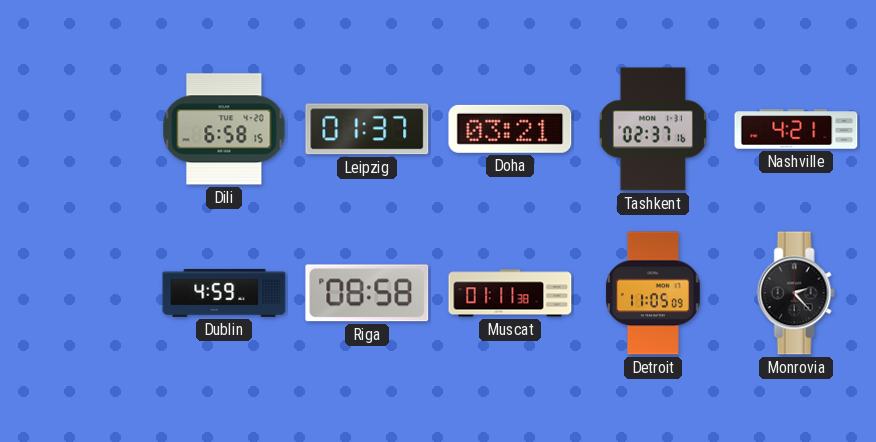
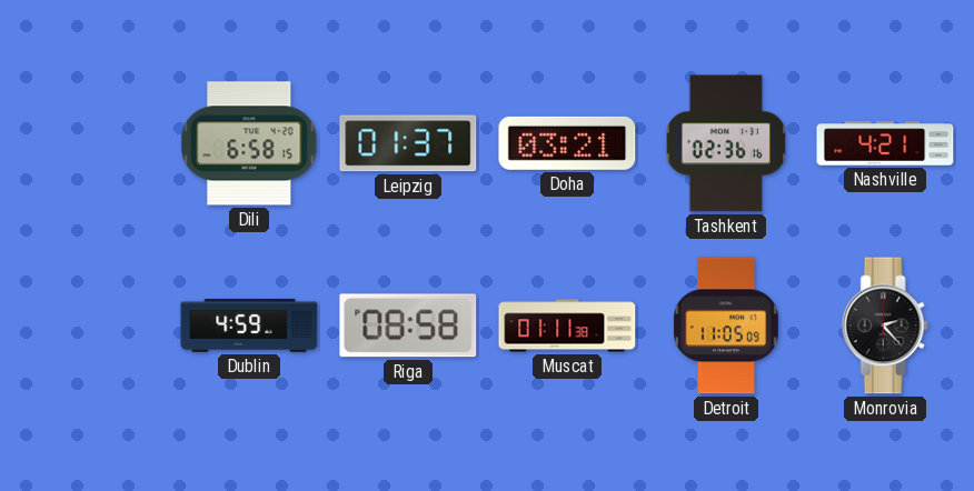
Tashkent: 02:37 -> 02:36 (726, 143)
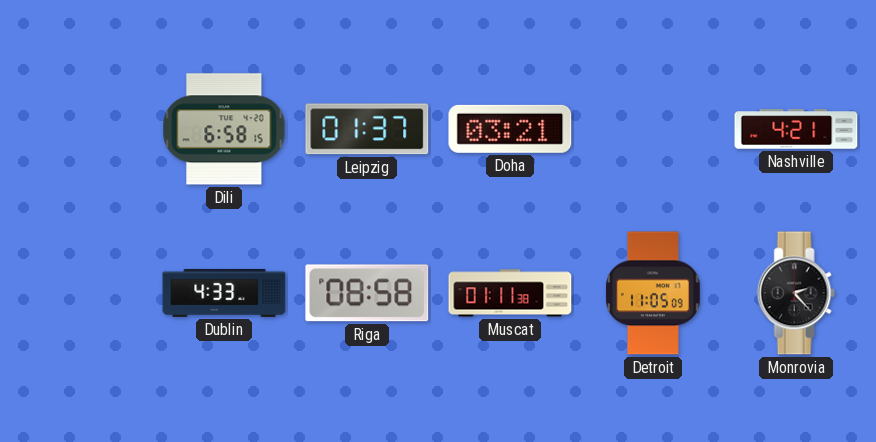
Tashkent: 02:36 -> none (726, 143)
Dublin: 4:59 -> 4:33 (224, 293)
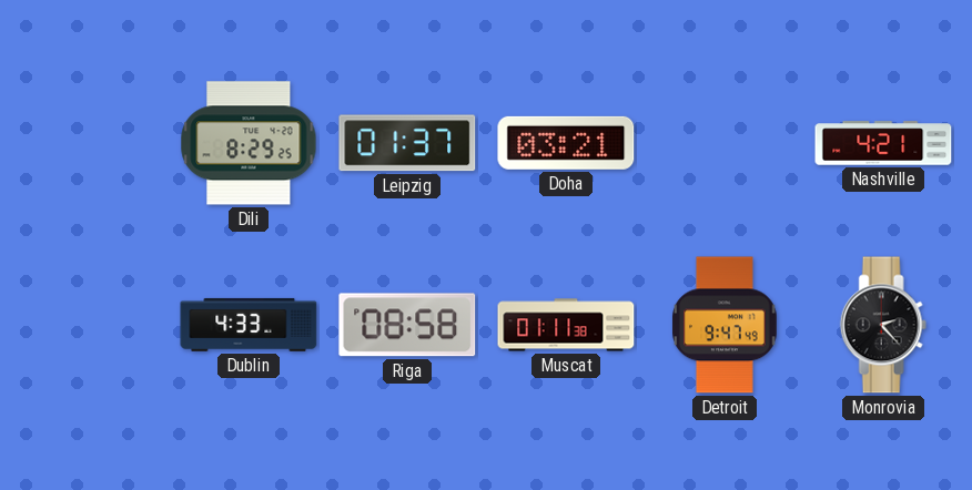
Dili: 6:58 -> 8:29 (249, 143)
Detroit: 11:05 -> 9:47 (726, 325)
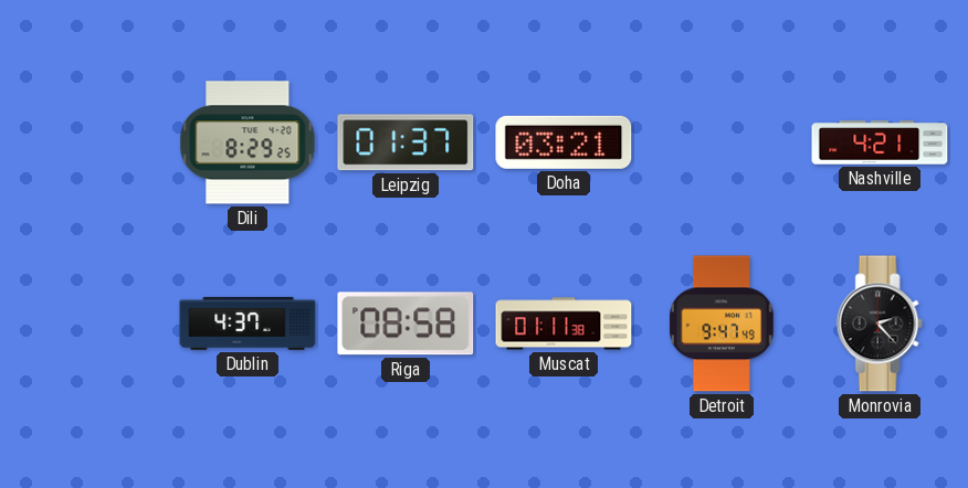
Dublin: 4:33 -> 4:37 (248, 323)
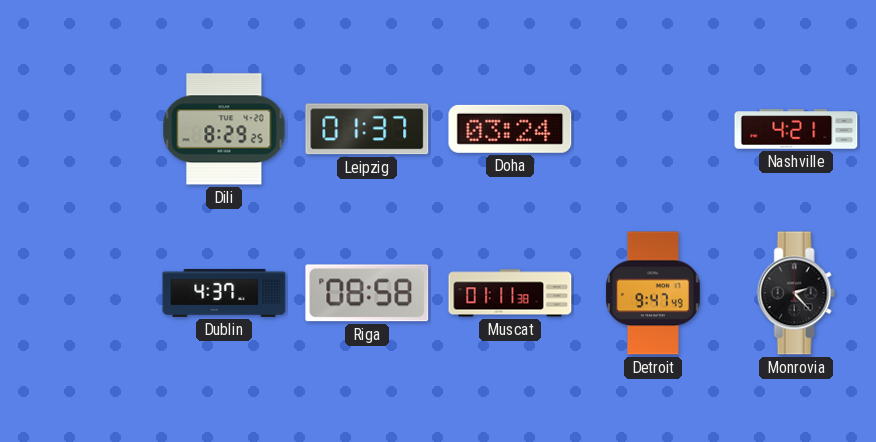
Doha: 03:21 -> 03:24 (510, 129)
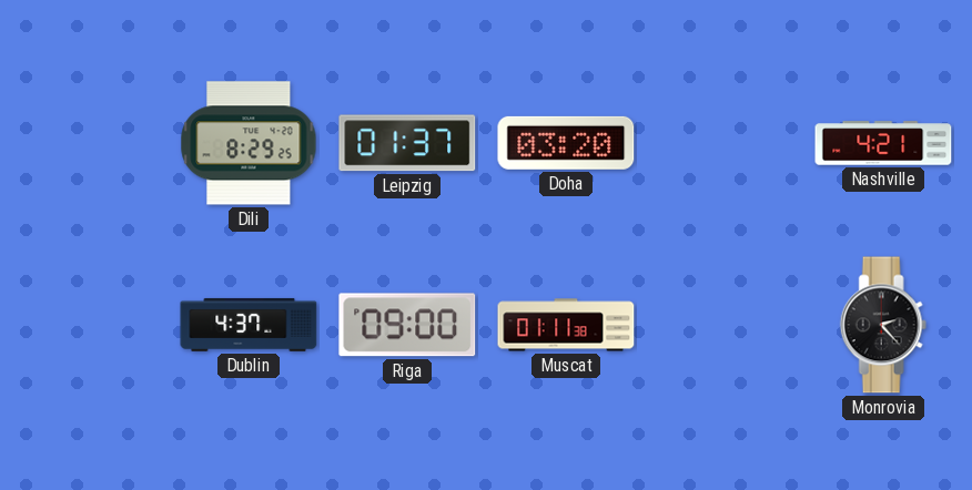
Doha: 03:24 -> 03:20 (566, 143)
Riga: 08:58 -> 09:00 (407, 325)
Detroit: 9:47 -> none (654, 293)
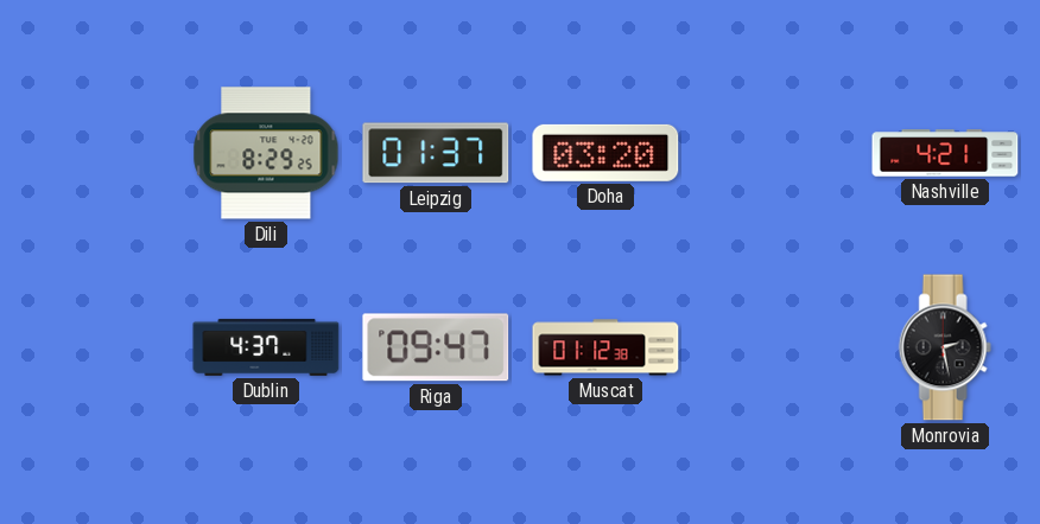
Riga: 09:00 -> 09:47 (436, 347)
Muscat: 01:11 -> 01:12 (605, 347)
Monrovia: 2:23 -> 2:28 (945, 347)
